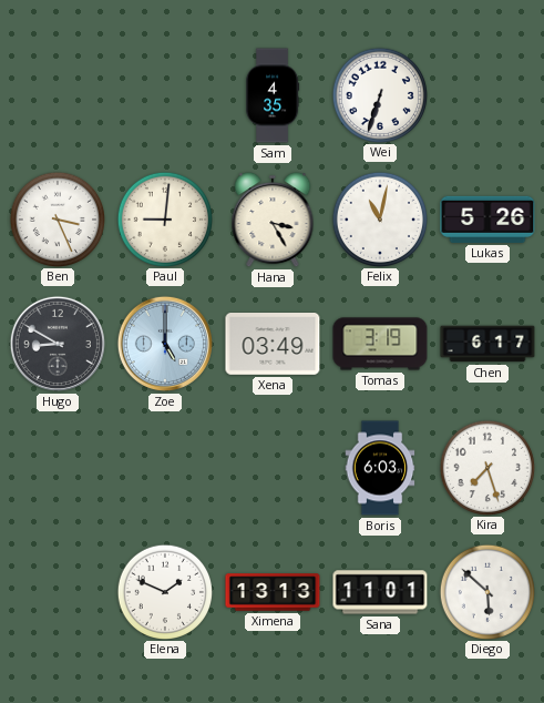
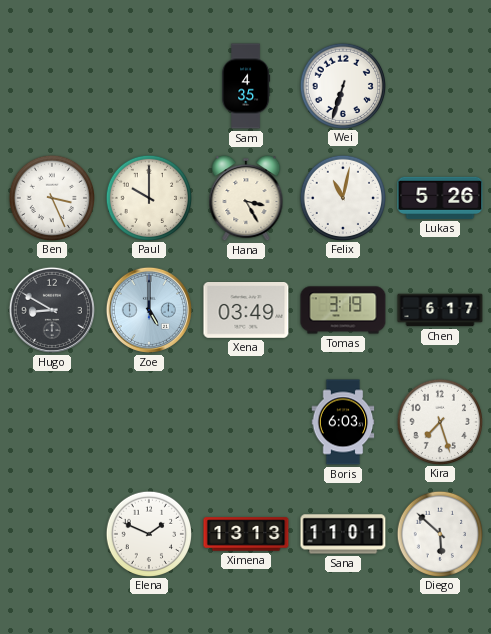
Paul: 9:01 -> 10:00 (148, 197)
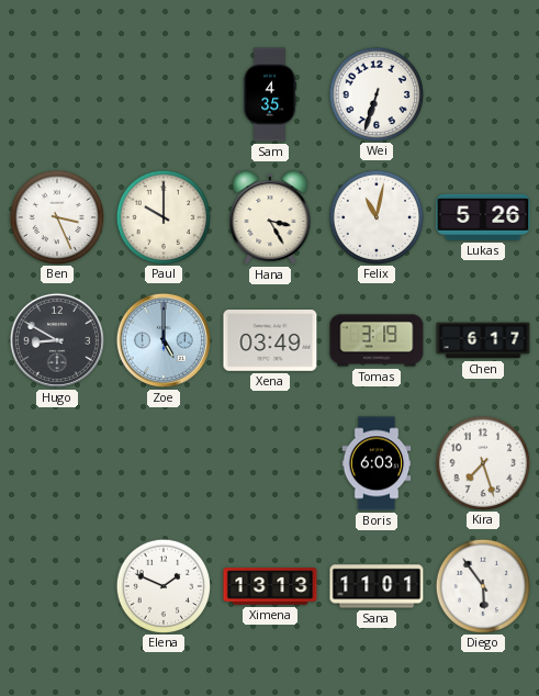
Diego: 5:52 -> 5:54 (482, 585)
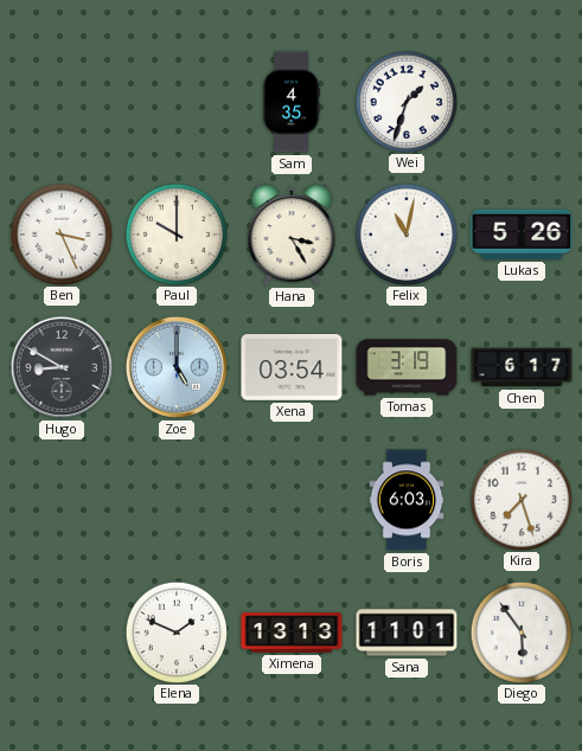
Wei: 6:33 -> 1:33 (405, 101)
Xena: 03:49 -> 03:54 (292, 368)
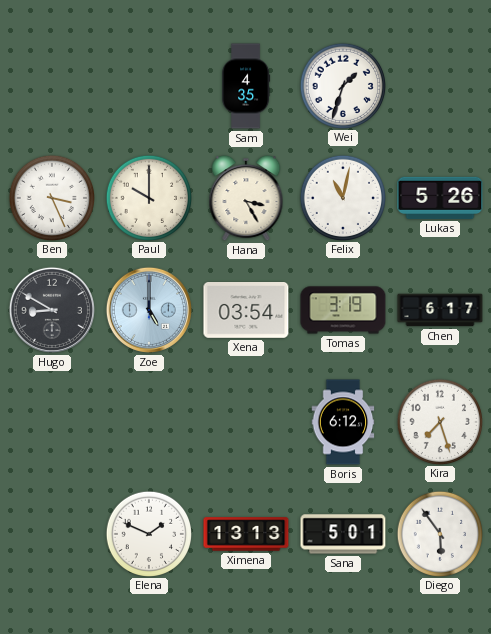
Boris: 6:03 -> 6:12 (343, 422)
Sana: 11:01 -> 5:01 (343, 534)
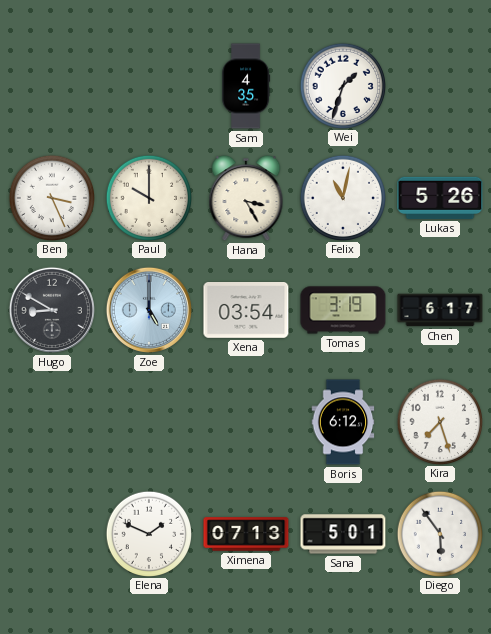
Ximena: 13:13 -> 07:13 (246, 534)
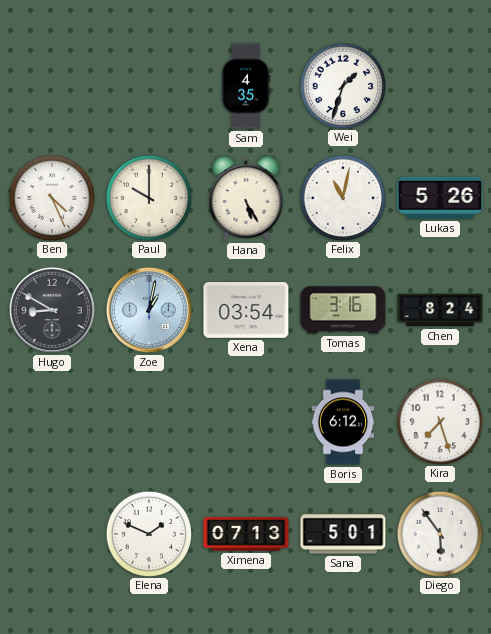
Ben: 3:26 -> 4:26 (51, 197)
Hana: 3:25 -> 5:25 (246, 198)
Zoe: 5:00 -> 1:02 (149, 310)
Tomas: 3:19 -> 3:16 (343, 310)
Chen: 6:17 -> 8:24 (440, 310)
